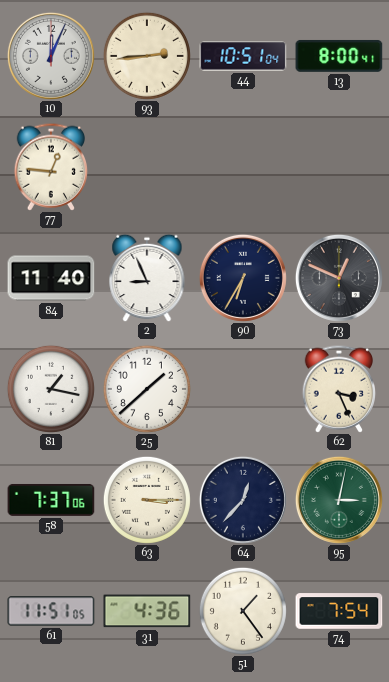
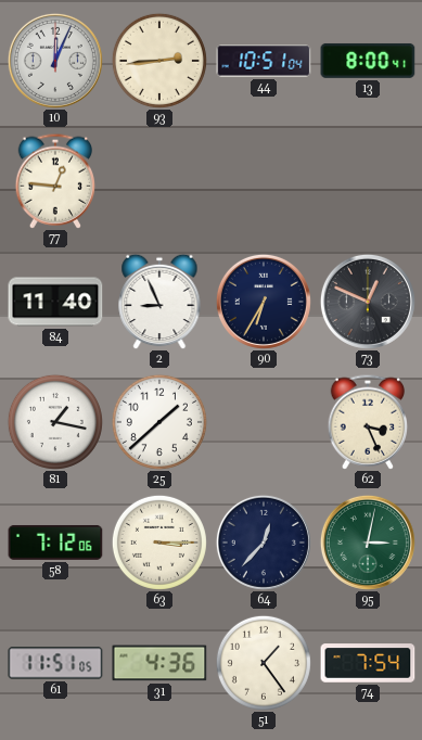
58: 7:37 -> 7:12 (55, 543)
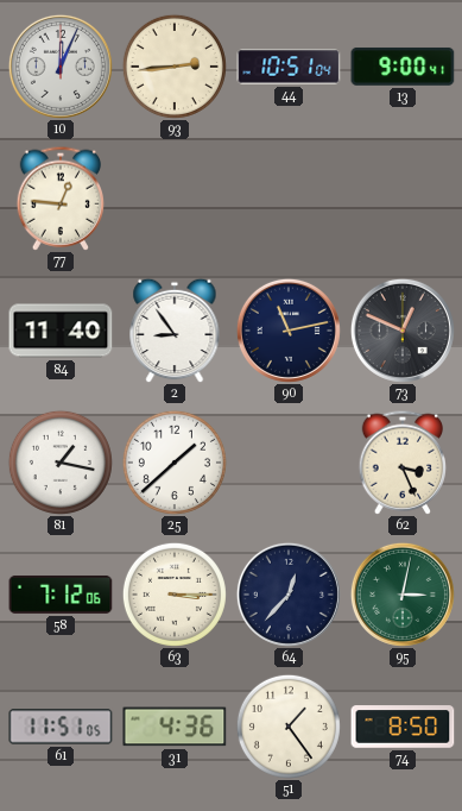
13: 8:00 -> 9:00 (403, 67)
2: 8:56 -> 8:54 (175, 331)
90: 6:35 -> 11:13 (289, 331)
74: 7:54 -> 8:50 (403, 727)
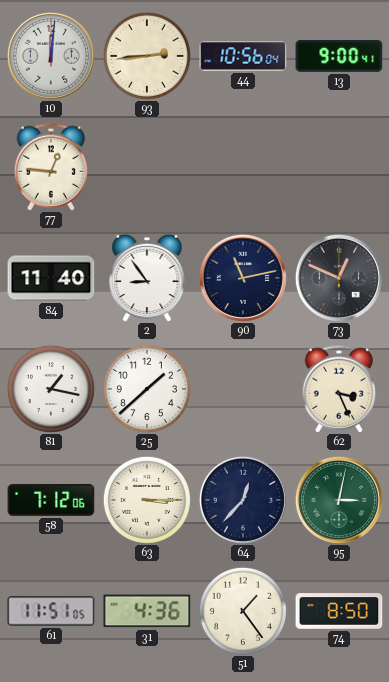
10: 12:04 -> 12:01 (51, 56)
44: 10:51 -> 10:56 (243, 56)
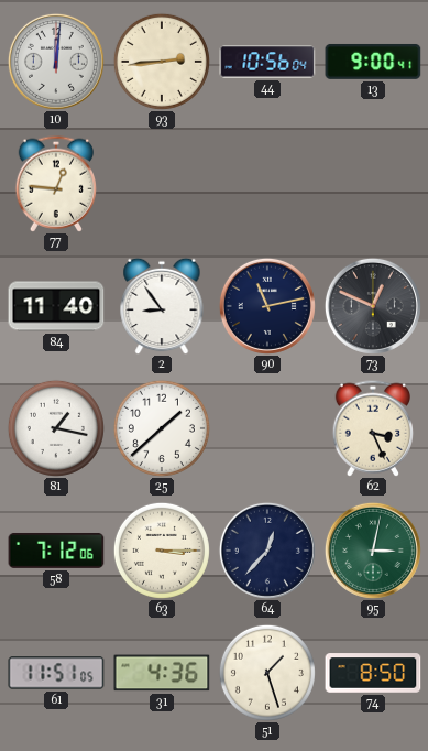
51: 1:24 -> 1:27 (267, 673)
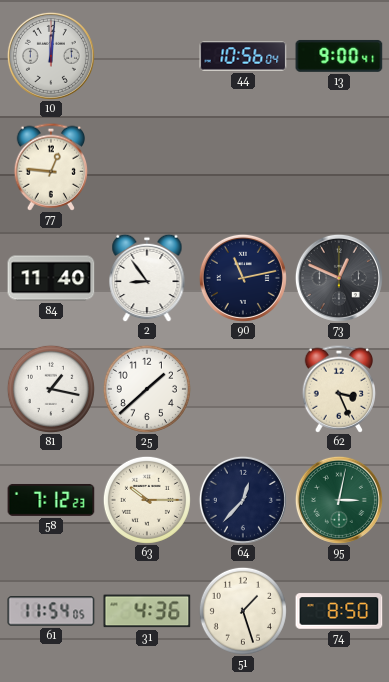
93: 2:44 -> none (162, 62)
58: 7:12:06 -> 7:12:23 (51, 500)
63: 3:15 -> 10:15 (147, 500)
61: 11:51 -> 11:54 (51, 611)
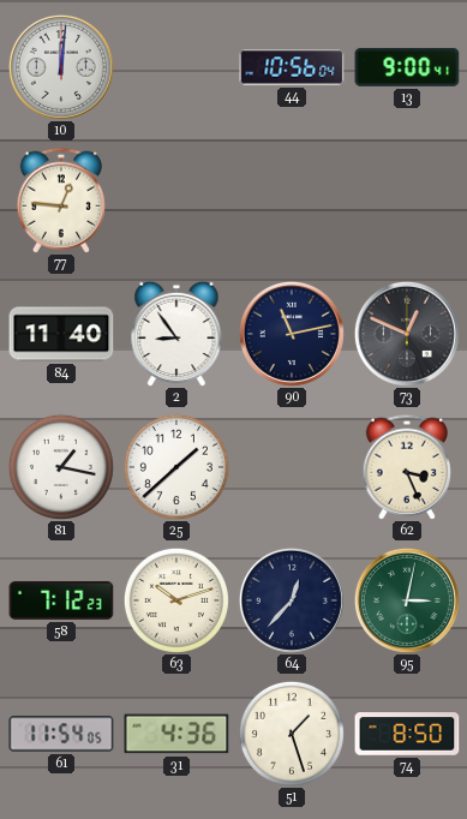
63: 10:15 -> 10:12 (176, 600)
